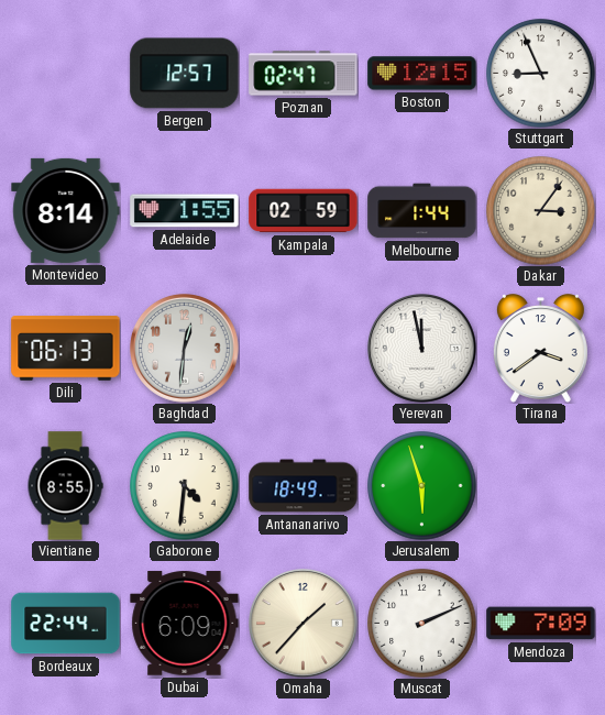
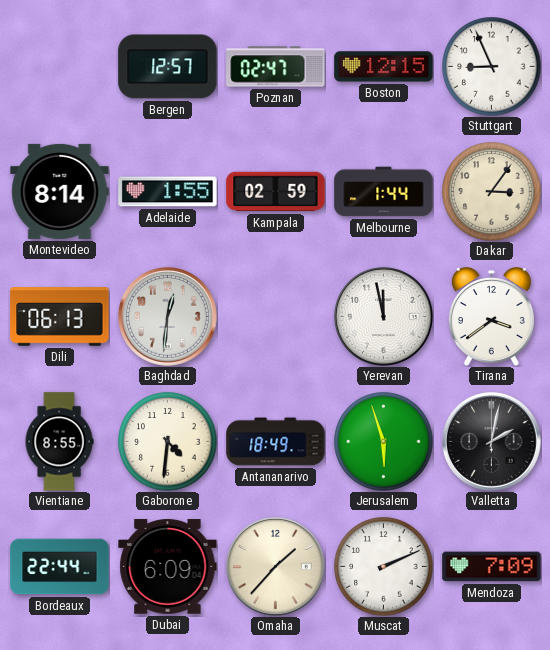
Valletta: none -> 2:02 (492, 442)
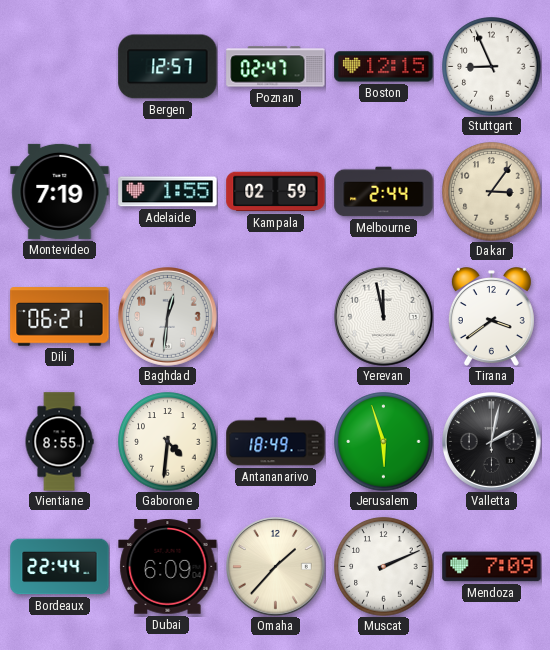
Montevideo: 8:14 -> 7:19 (60, 191)
Melbourne: 1:44 -> 2:44 (384, 192)
Dili: 06:13 -> 06:21 (60, 317)
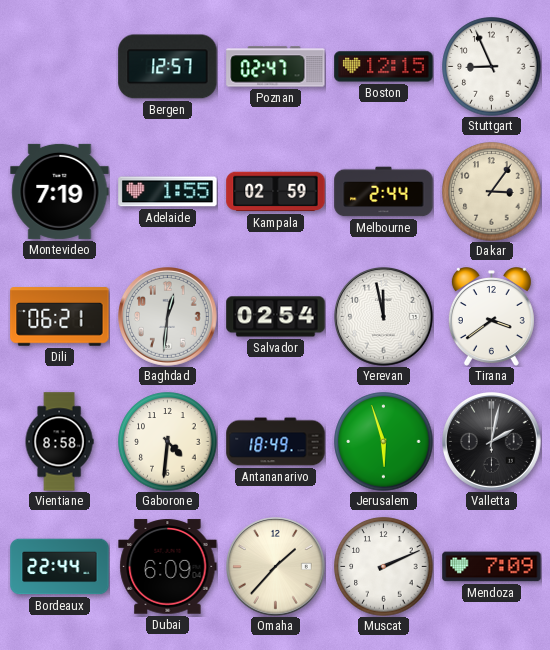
Salvador: none -> 02:54 (276, 317)
Vientiane: 8:55 -> 8:58 (59, 442)
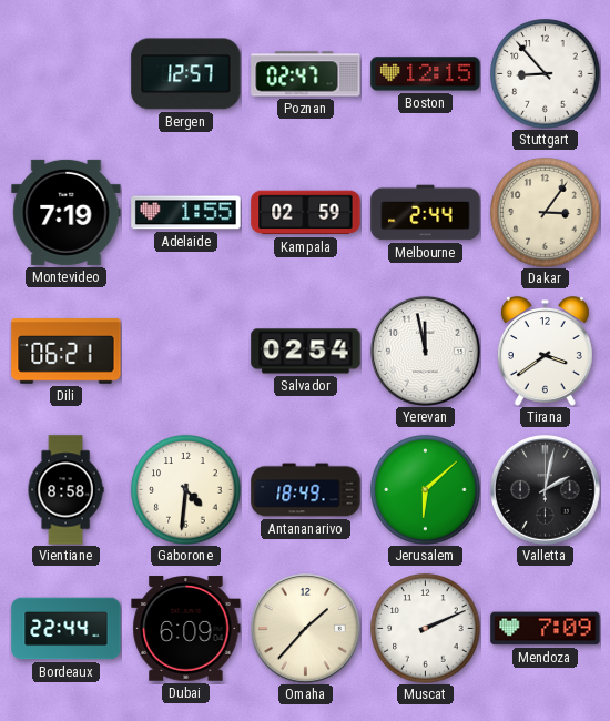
Stuttgart: 8:56 -> 8:53 (546, 74)
Baghdad: 12:31 -> none (168, 317)
Jerusalem: 5:57 -> 6:08 (426, 490)
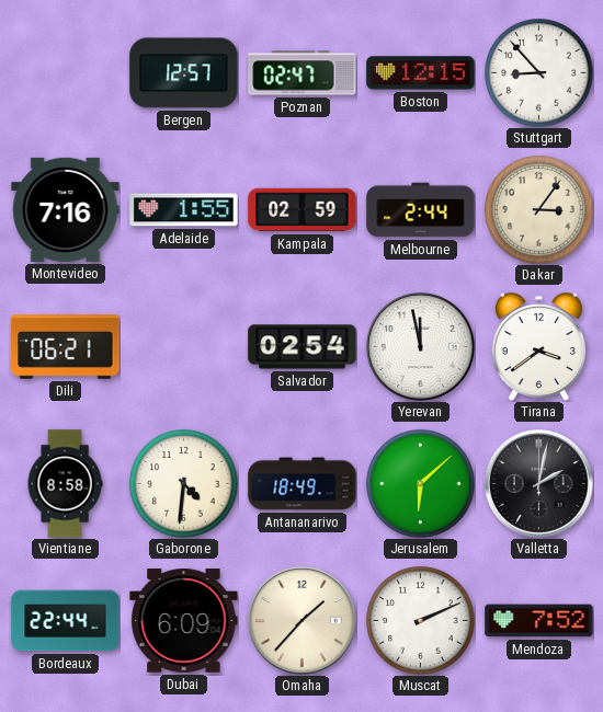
Montevideo: 7:19 -> 7:16 (66, 209)
Mendoza: 7:09 -> 7:52 (539, 621)
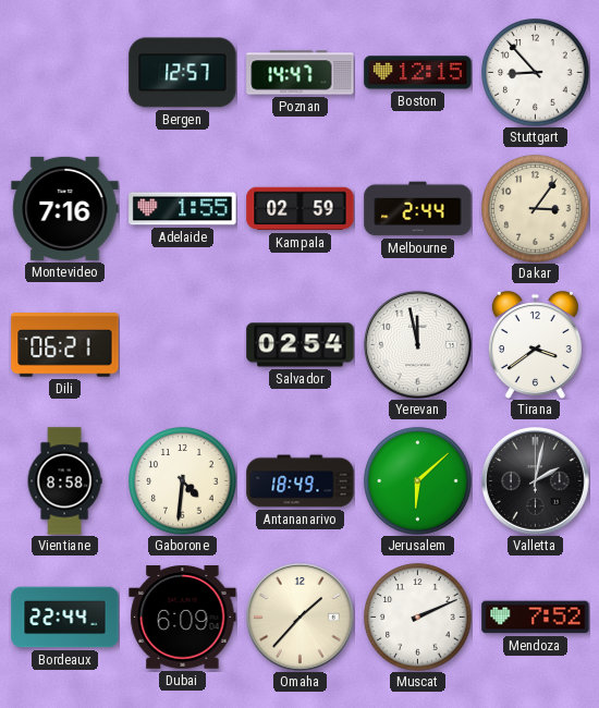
Poznan: 02:47 -> 14:47 (301, 73)
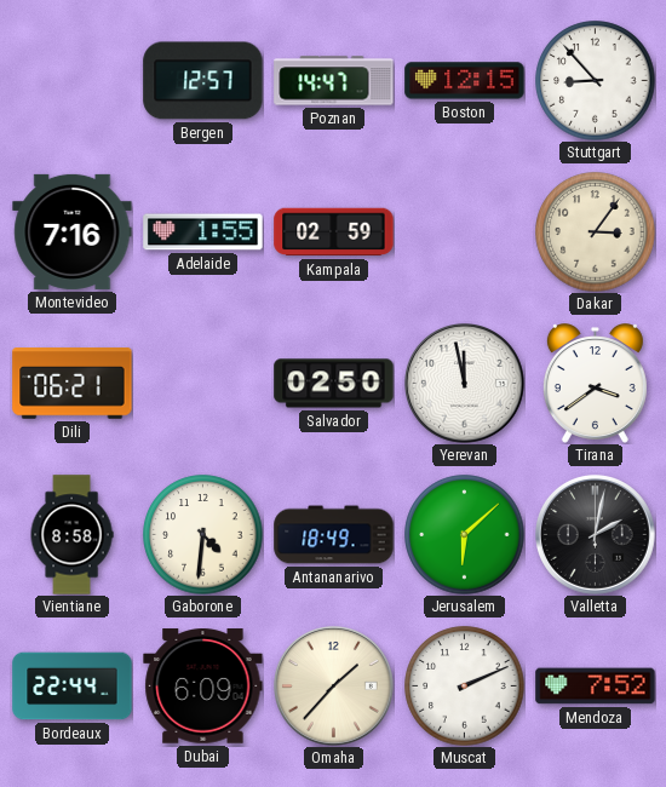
Melbourne: 2:44 -> none (418, 209)
Salvador: 02:54 -> 02:50 (334, 384)
